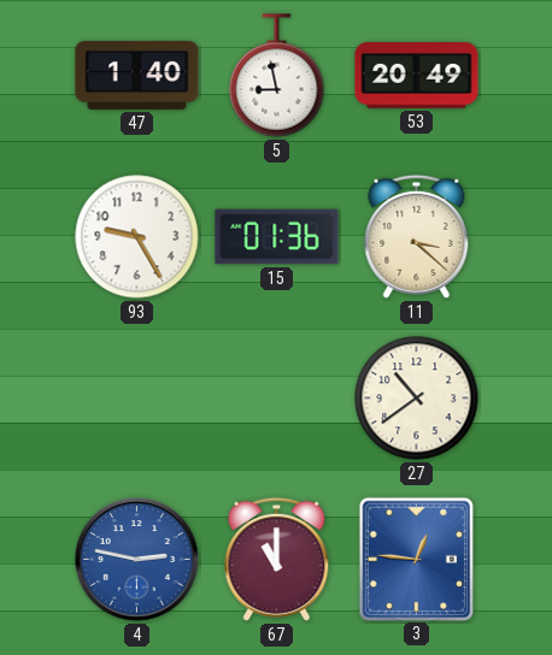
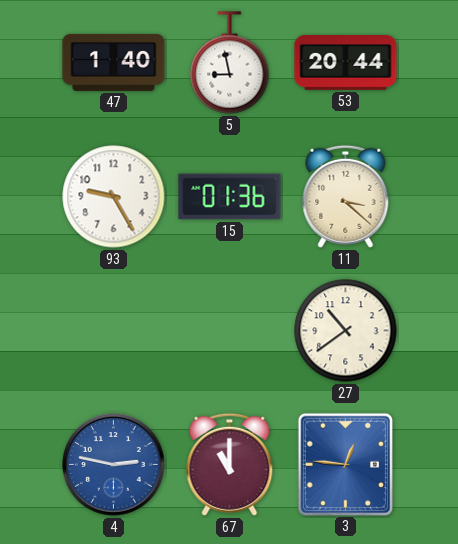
53: 20:49 -> 20:44 (346, 63)
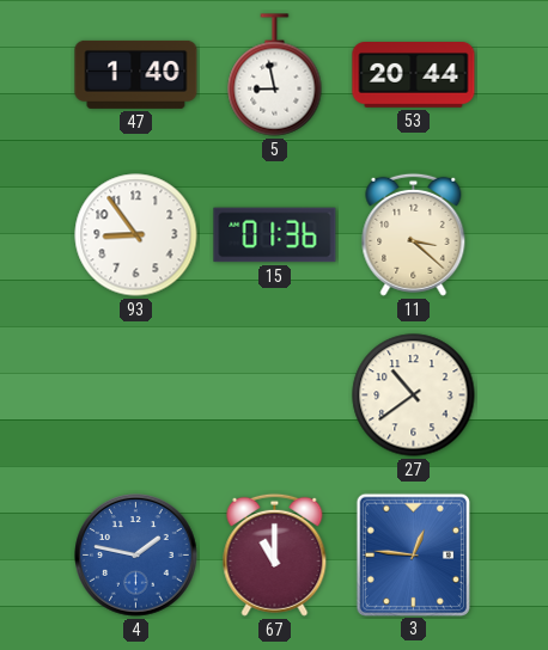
93: 9:25 -> 8:54 (136, 235)
4: 2:47 -> 1:47 (136, 556)
